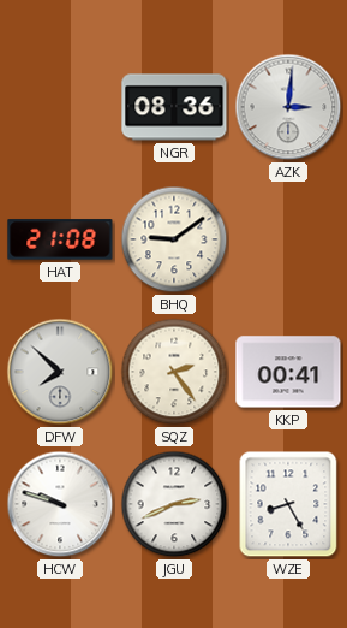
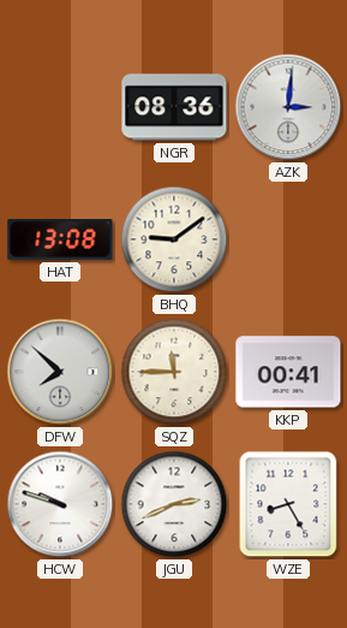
HAT: 21:08 -> 13:08 (60, 239)
SQZ: 2:24 -> 11:45 (174, 372)
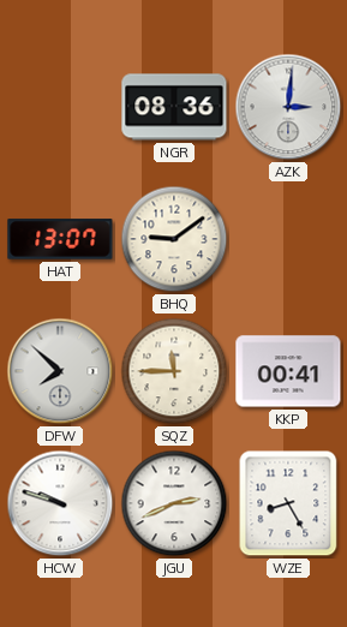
HAT: 13:08 -> 13:07 (60, 239)
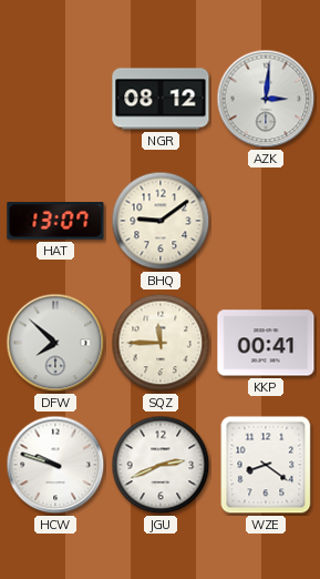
NGR: 08:36 -> 08:12 (161, 99)
WZE: 8:25 -> 8:21 (266, 465)
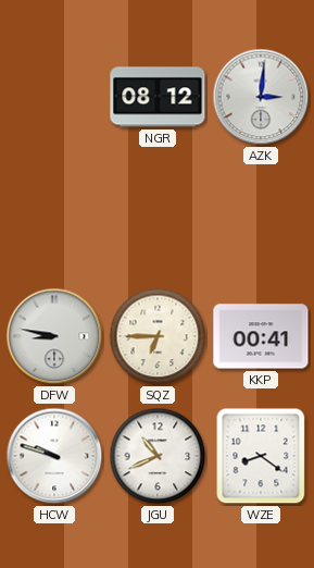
HAT: 13:07 -> none (55, 221)
BHQ: 9:09 -> none (161, 221)
DFW: 7:52 -> 8:47 (54, 336)
SQZ: 11:45 -> 6:45 (158, 336)
JGU: 2:41 -> 10:41 (158, 456)
